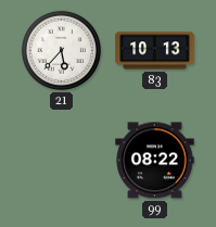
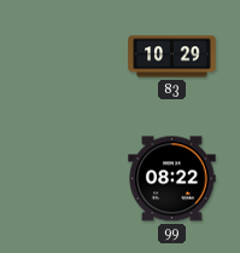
21: 5:37 -> none (61, 50)
83: 10:13 -> 10:29 (172, 57)
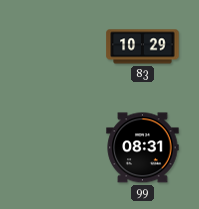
99: 08:22 -> 08:31 (143, 148)
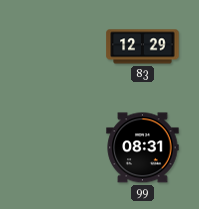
83: 10:29 -> 12:29 (143, 47)
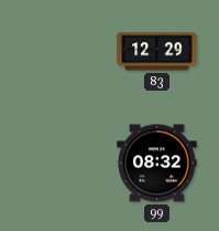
99: 08:31 -> 08:32 (157, 164)
